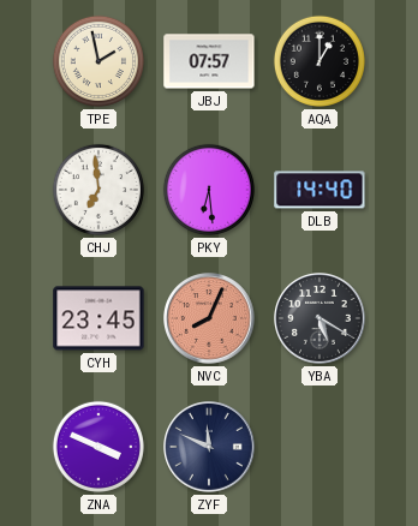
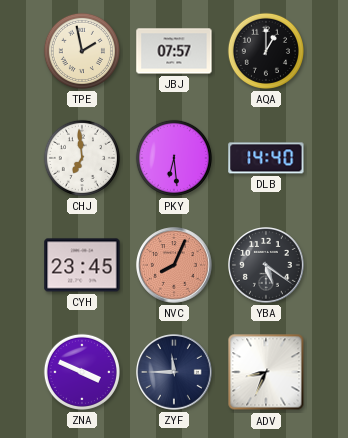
YBA: 5:20 -> 5:21 (267, 266)
ZYF: 11:49 -> 11:45 (175, 373)
ADV: none -> 8:34 (266, 372)
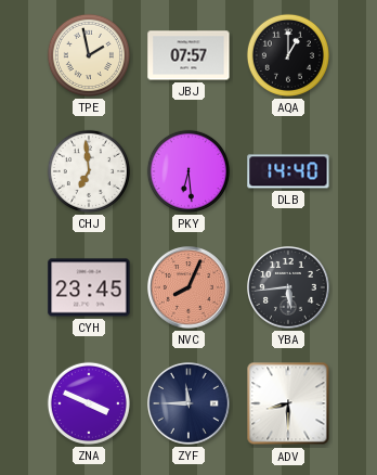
YBA: 5:21 -> 5:44 (289, 288)
ADV: 8:34 -> 8:30 (288, 403)
